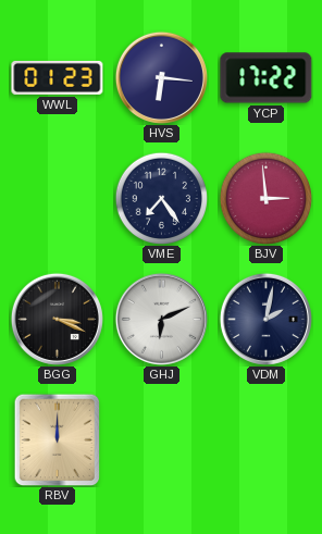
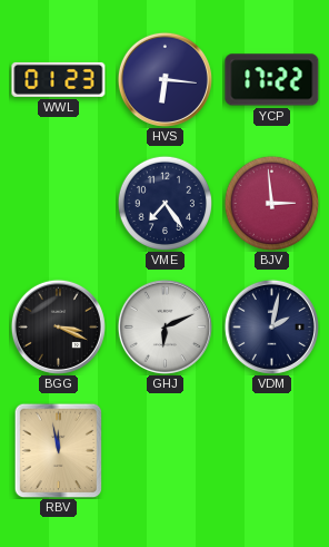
RBV: 12:00 -> 11:58 (59, 450)
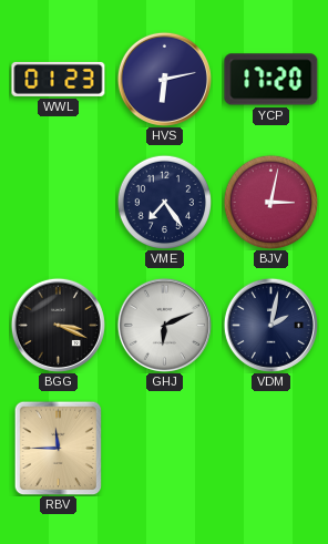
HVS: 6:16 -> 6:13 (164, 79)
YCP: 17:22 -> 17:20 (271, 80)
BJV: 2:59 -> 3:02 (270, 202)
RBV: 11:58 -> 11:45 (59, 448)
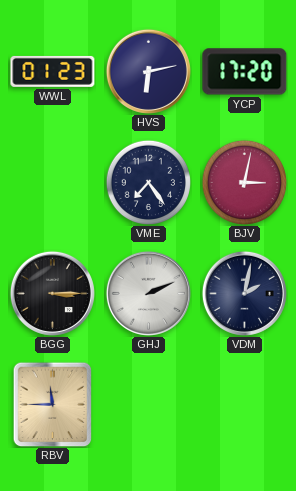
BGG: 3:19 -> 3:15 (52, 293)
GHJ: 6:11 -> 2:11 (148, 293)
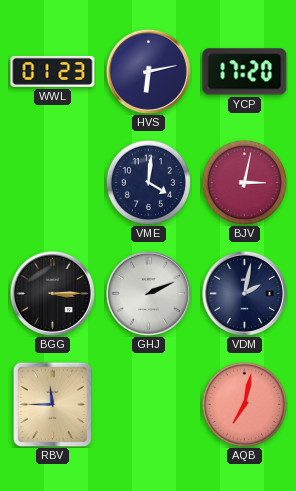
VME: 7:24 -> 4:01 (148, 182)
AQB: none -> 7:02 (244, 404)
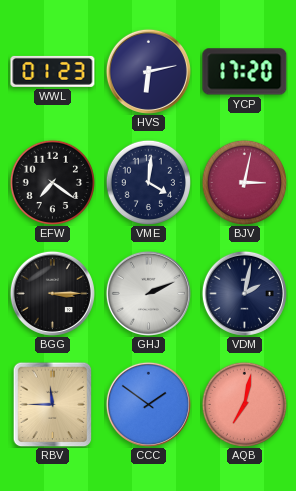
EFW: none -> 7:21 (52, 182)
CCC: none -> 1:51 (148, 404)
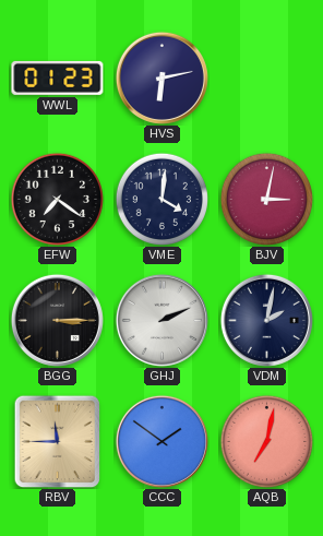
YCP: 17:20 -> none (245, 72)
